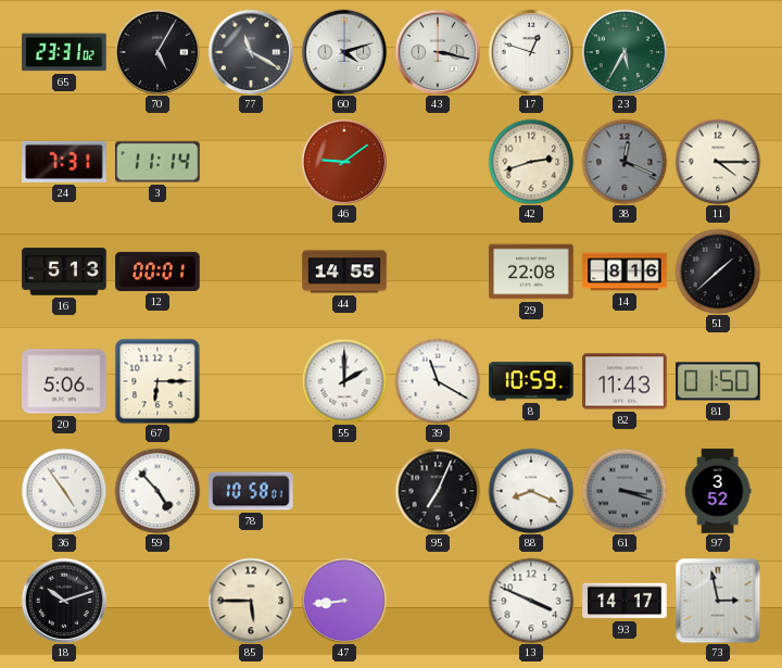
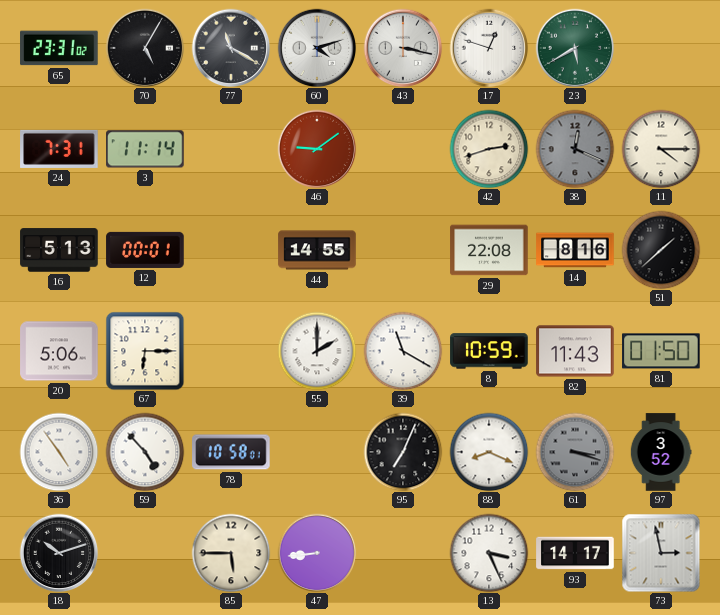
23: 5:35 -> 5:40 (575, 48)
13: 3:49 -> 3:26 (489, 553)
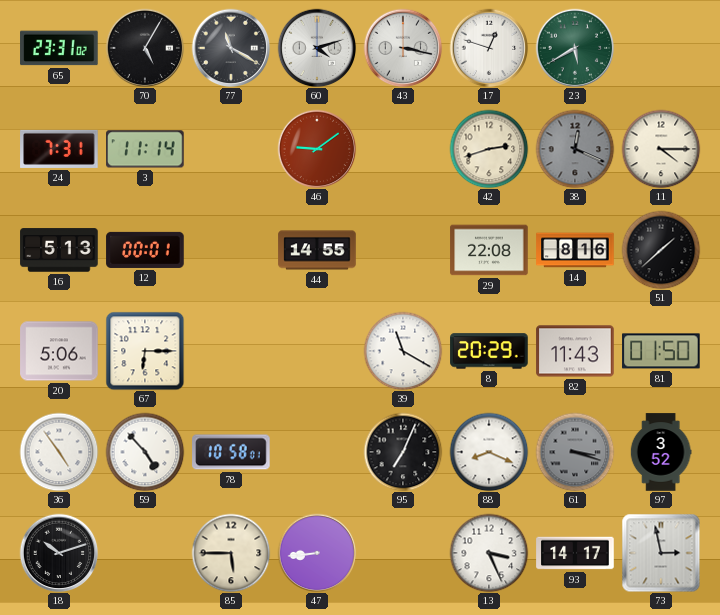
55: 2:00 -> none (317, 351)
8: 10:59 -> 20:29 (489, 351)
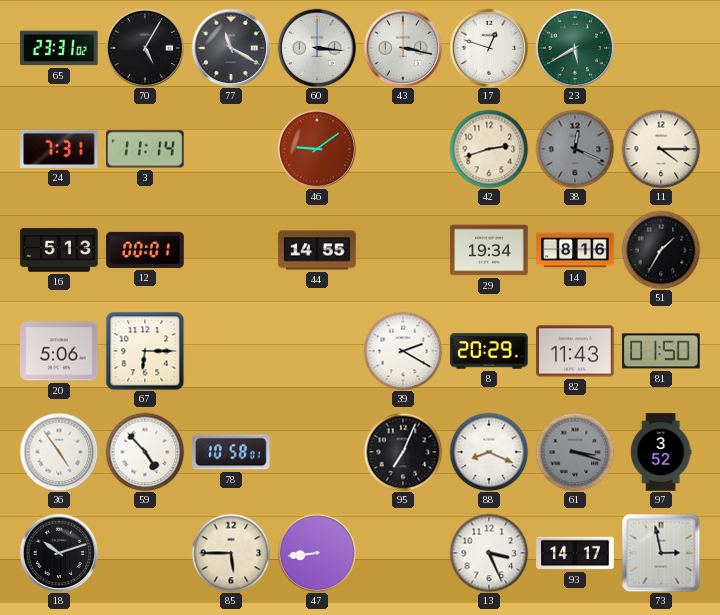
60: 4:12 -> 3:16 (317, 48)
29: 22:08 -> 19:34 (489, 250)
51: 1:38 -> 1:35 (661, 250)
39: 11:20 -> 2:20 (403, 351)
